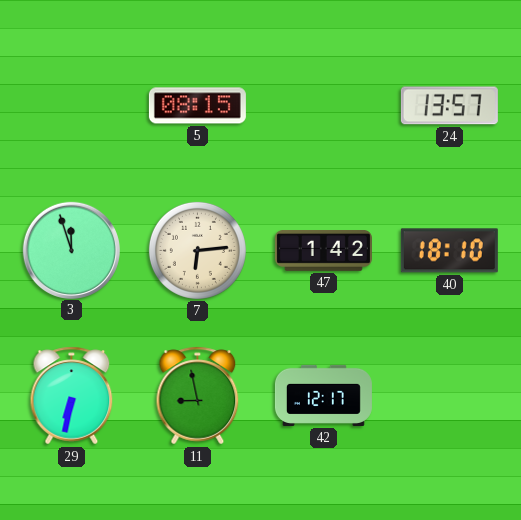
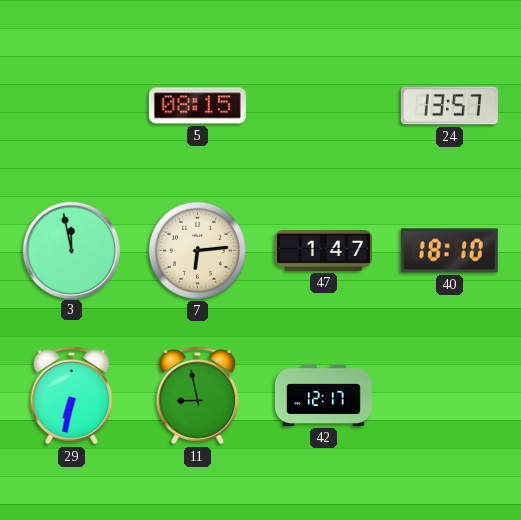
3: 11:57 -> 11:58 (71, 250)
47: 1:42 -> 1:47 (323, 251)
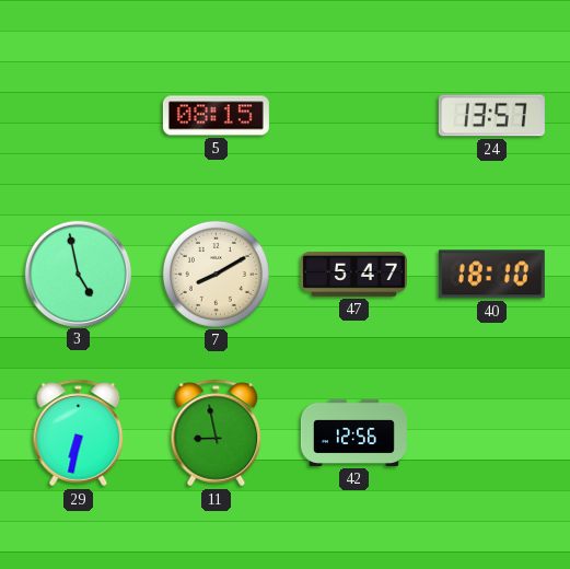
3: 11:58 -> 4:58 (78, 274)
7: 6:14 -> 8:10 (216, 274)
47: 1:47 -> 5:47 (353, 275)
42: 12:17 -> 12:56 (353, 432)
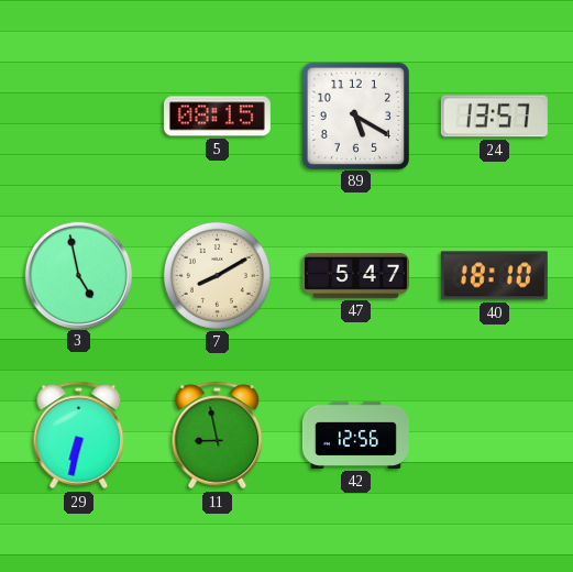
89: none -> 5:20 (355, 116)
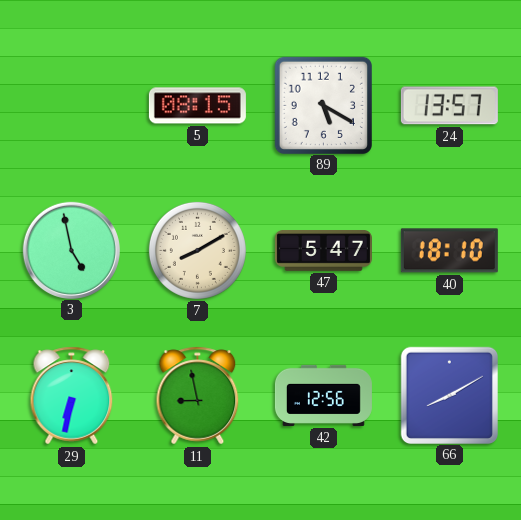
66: none -> 8:10 (449, 395)
